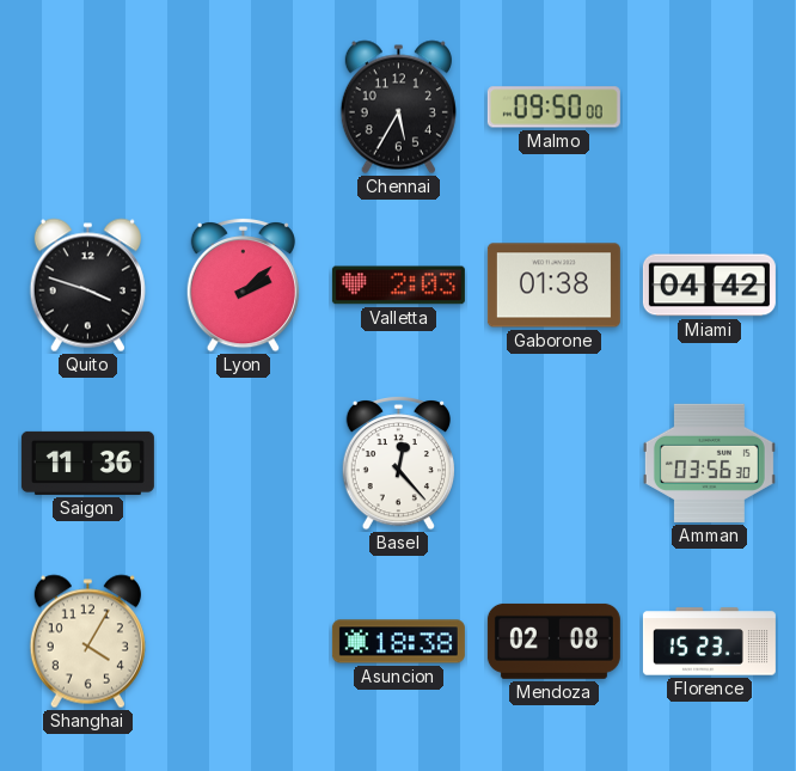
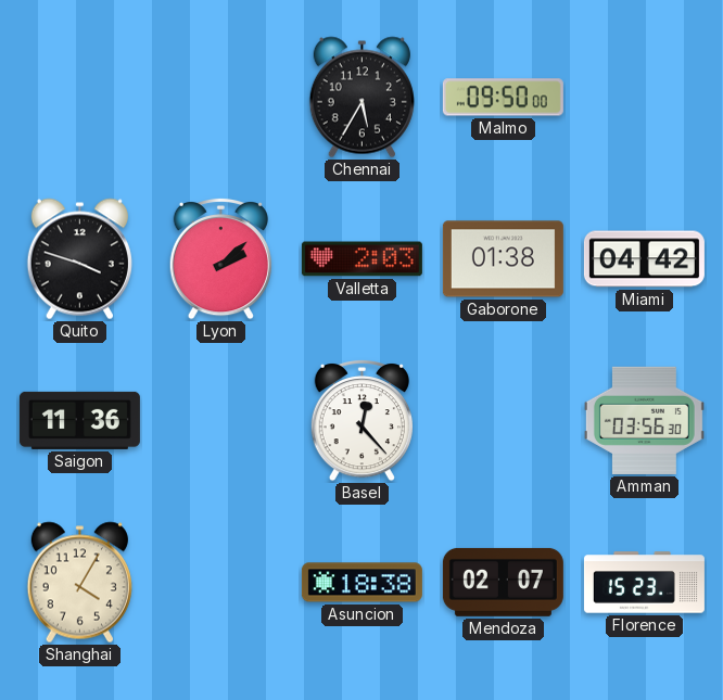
Mendoza: 02:08 -> 02:07 (503, 582)
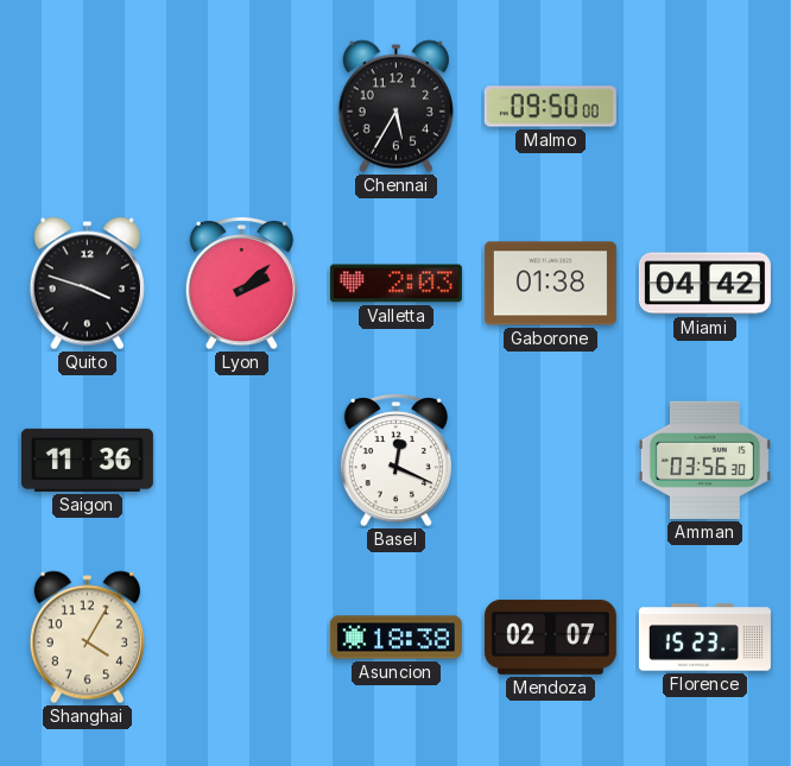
Basel: 12:23 -> 12:19 (395, 460)
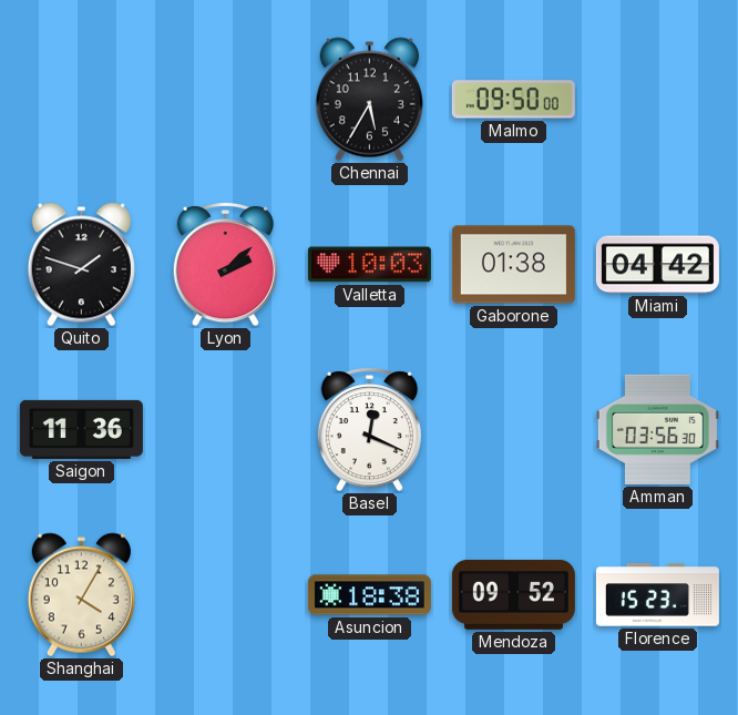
Quito: 3:48 -> 1:48 (81, 265)
Valletta: 2:03 -> 10:03 (369, 265)
Mendoza: 02:07 -> 09:52 (513, 594)
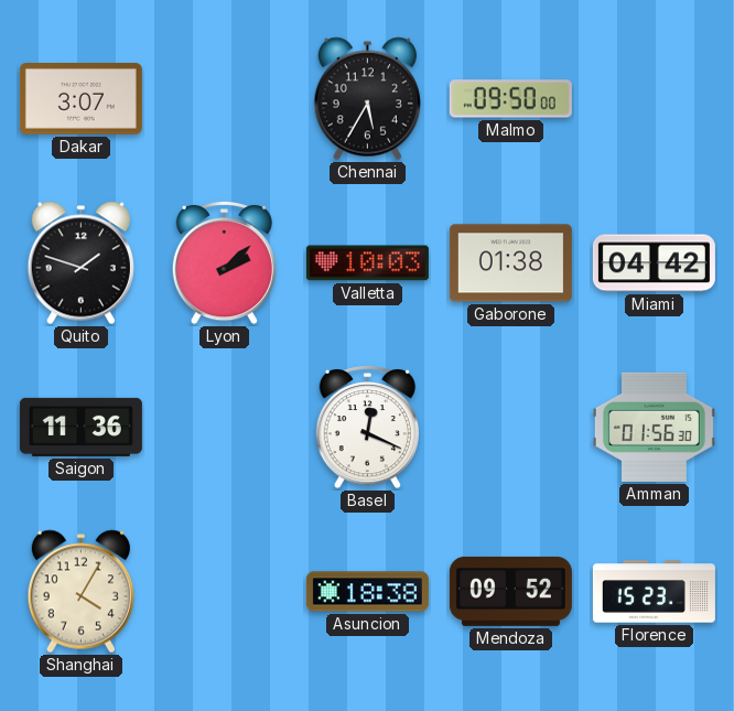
Dakar: none -> 3:07 (80, 99)
Amman: 03:56 -> 01:56 (654, 427)
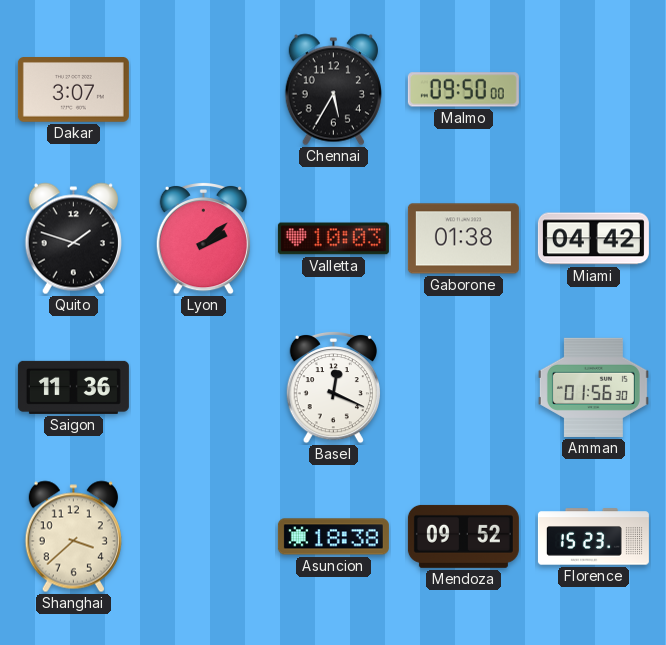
Shanghai: 4:05 -> 3:38 (73, 537)
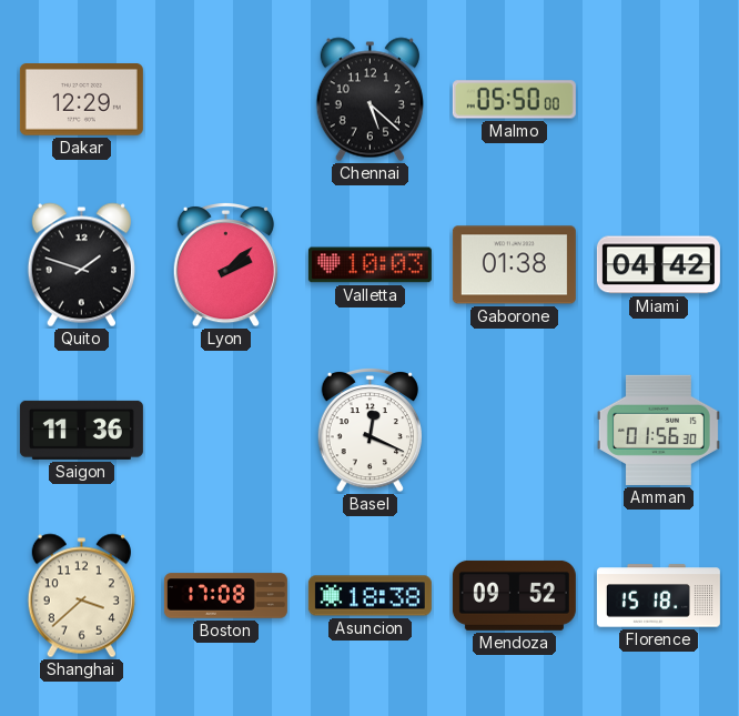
Dakar: 3:07 -> 12:29 (81, 100)
Chennai: 5:35 -> 5:22 (369, 100)
Malmo: 09:50 -> 05:50 (514, 100)
Boston: none -> 17:08 (225, 596)
Florence: 15:23 -> 15:18 (658, 596)
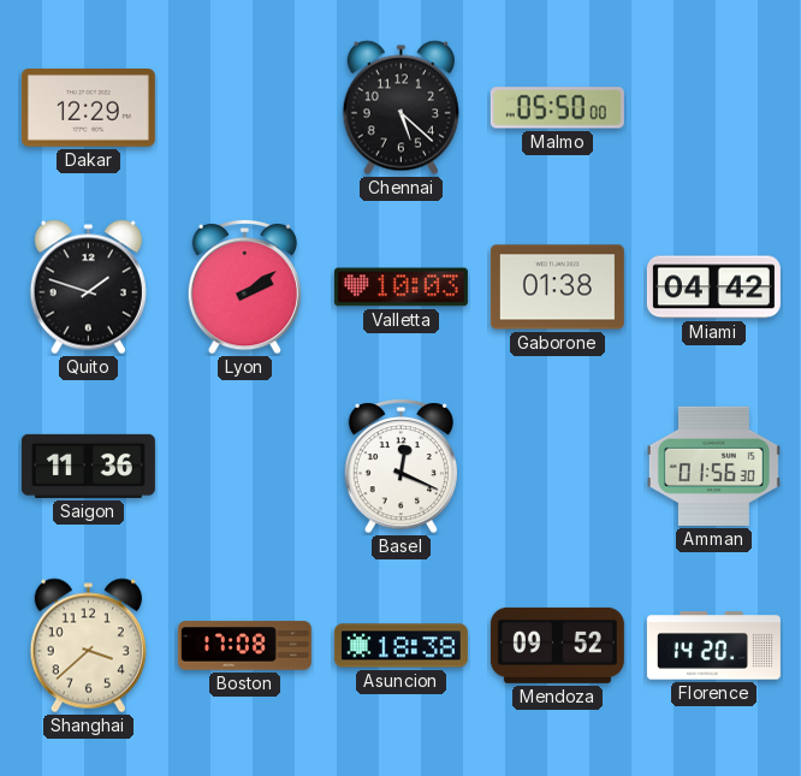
Lyon: 2:08 -> 2:09 (244, 286)
Florence: 15:18 -> 14:20 (713, 646)
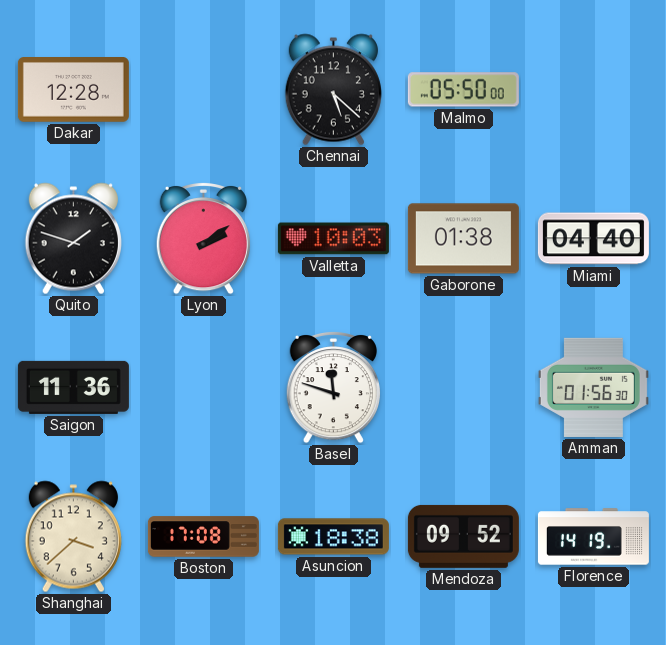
Dakar: 12:29 -> 12:28 (73, 90)
Miami: 04:42 -> 04:40 (593, 239)
Basel: 12:19 -> 11:48 (333, 387)
Florence: 14:20 -> 14:19 (593, 537)
